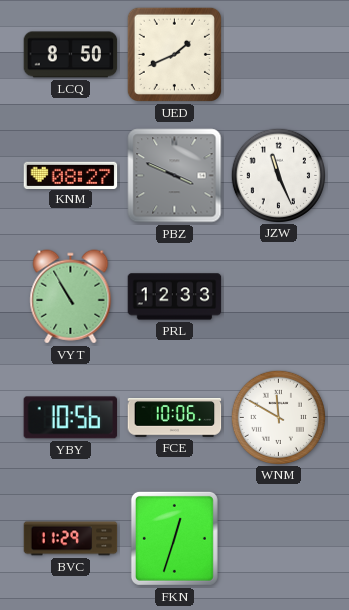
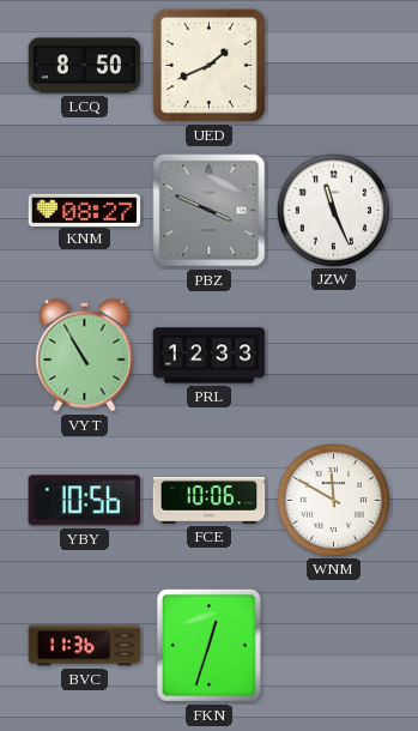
BVC: 11:29 -> 11:36 (85, 646)
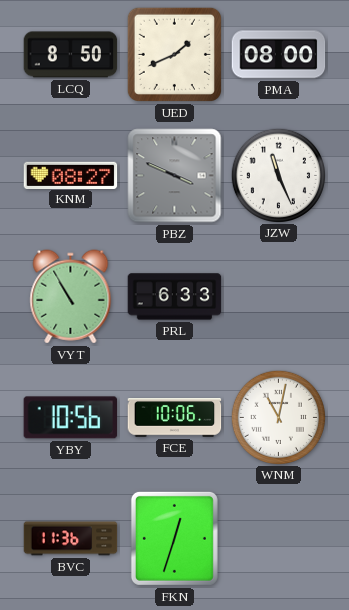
PMA: none -> 08:00 (279, 55)
PRL: 12:33 -> 6:33 (175, 297)
WNM: 11:50 -> 11:02 (278, 417)
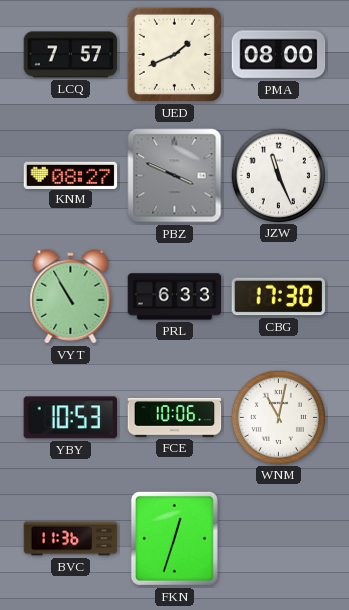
LCQ: 8:50 -> 7:57 (71, 55)
CBG: none -> 17:30 (279, 297)
YBY: 10:56 -> 10:53 (71, 418)
